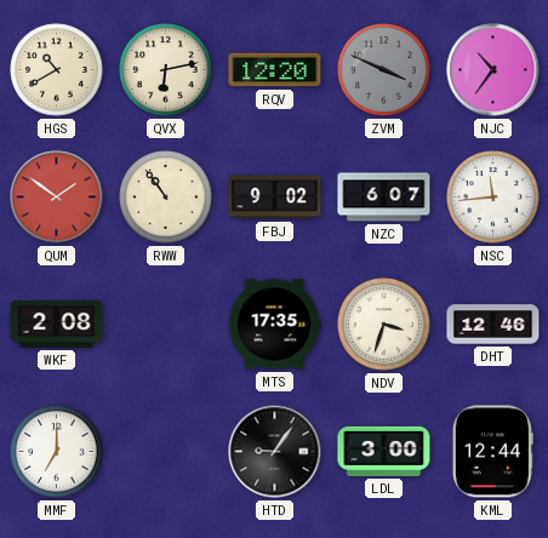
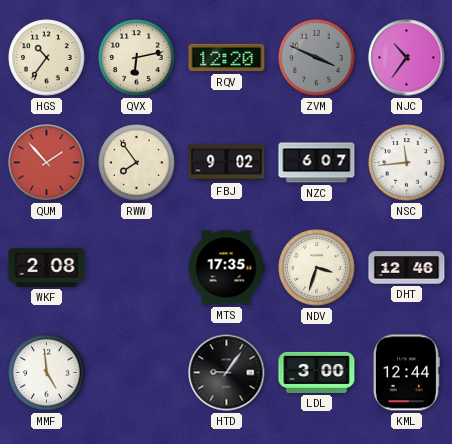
HGS: 10:40 -> 10:36 (47, 58)
QUM: 1:51 -> 1:53 (47, 163)
RWW: 10:54 -> 7:54 (137, 163)
MMF: 7:00 -> 4:59 (47, 373)
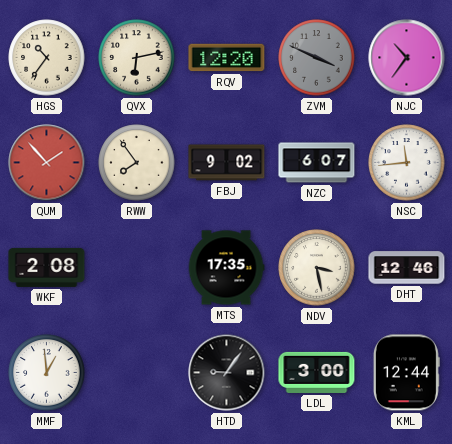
NDV: 3:33 -> 3:28 (317, 268)
MMF: 4:59 -> 12:59 (47, 373)
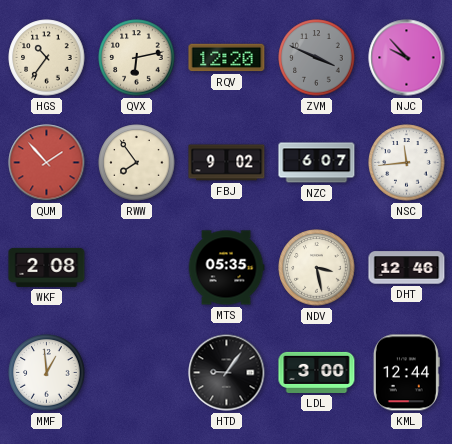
NJC: 10:36 -> 9:53 (407, 58)
MTS: 17:35 -> 05:35 (226, 268)
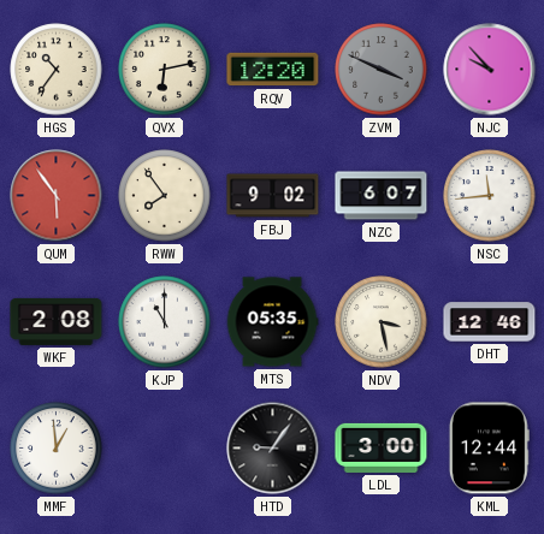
QUM: 1:53 -> 5:54 (57, 196)
KJP: none -> 11:00 (165, 322)
